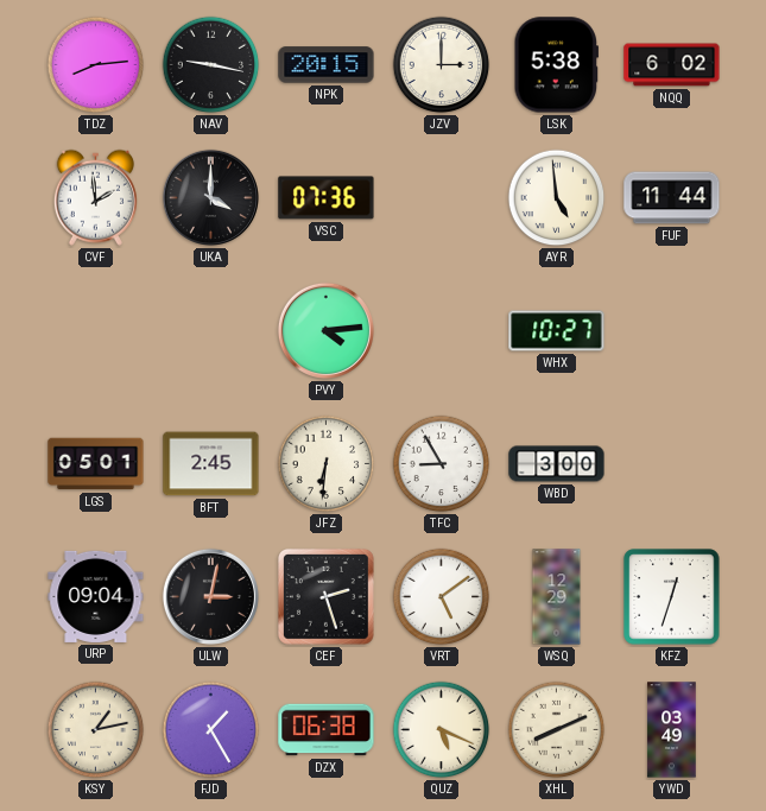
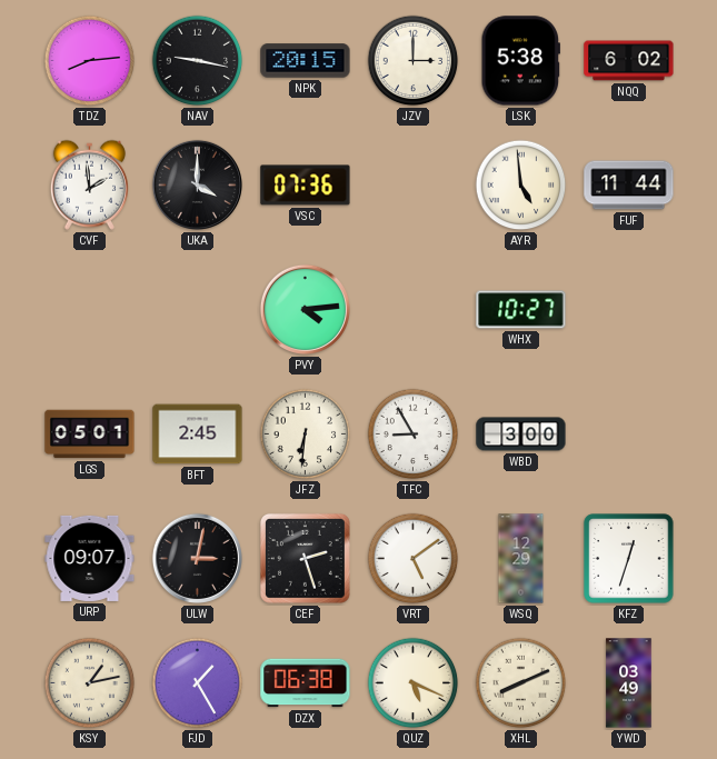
URP: 09:04 -> 09:07 (90, 558)
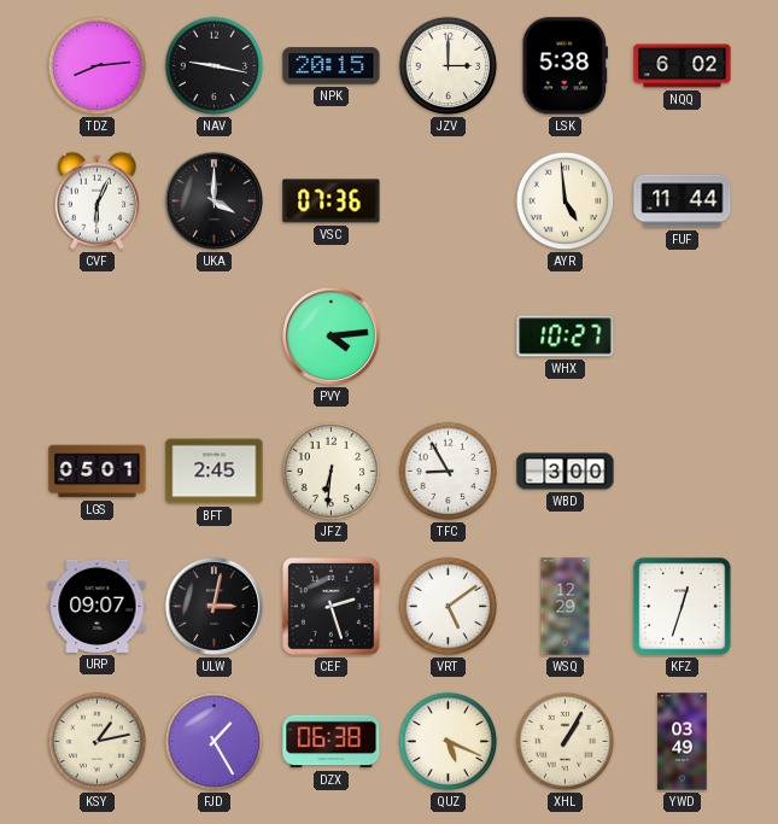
CVF: 1:59 -> 6:04 (96, 200)
XHL: 8:11 -> 1:05 (566, 742)
